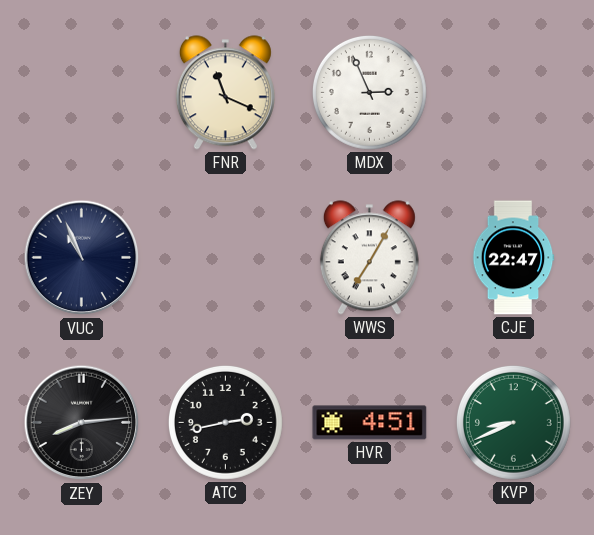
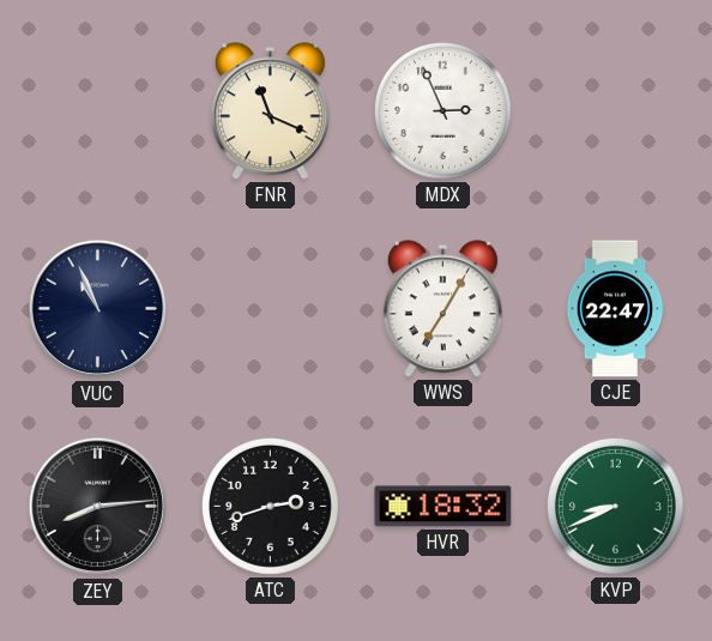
ATC: 2:43 -> 2:42 (270, 506)
HVR: 4:51 -> 18:32 (444, 507)
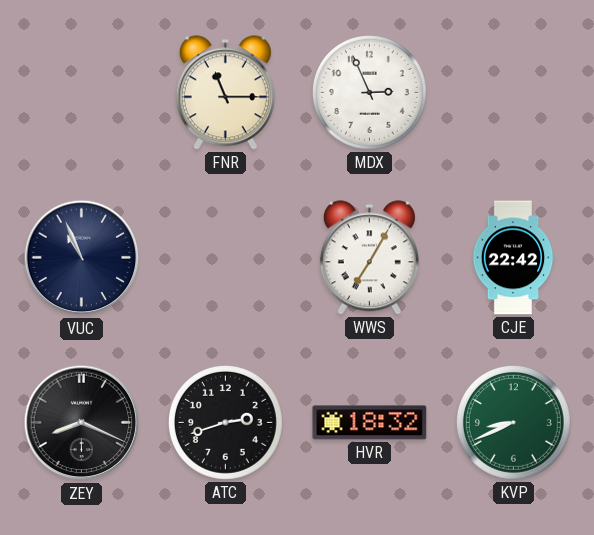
FNR: 11:19 -> 11:15 (225, 93)
CJE: 22:47 -> 22:42 (513, 258)
ZEY: 8:14 -> 8:19 (82, 423)
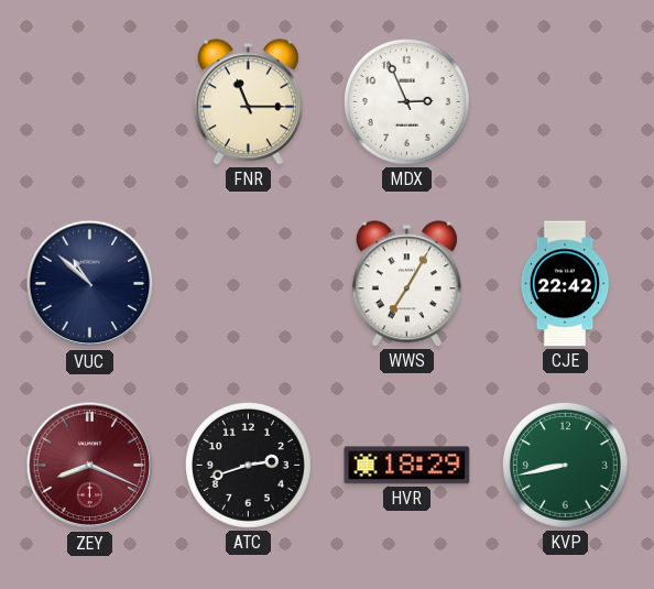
VUC: 10:56 -> 10:52 (90, 284)
ZEY dial: black -> burgundy (90, 466)
HVR: 18:32 -> 18:29 (407, 466)
KVP: 8:41 -> 8:43 (565, 465)
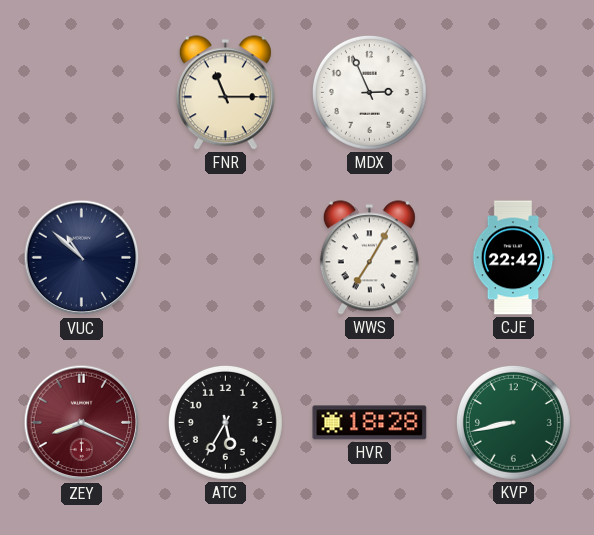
ATC: 2:42 -> 5:35 (225, 422)
HVR: 18:29 -> 18:28 (370, 423)
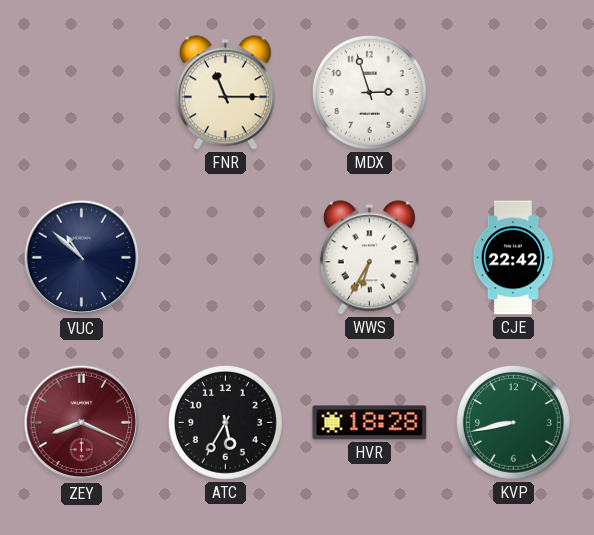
MDX: 2:56 -> 2:57 (369, 92)
WWS: 7:05 -> 6:35 (369, 258)
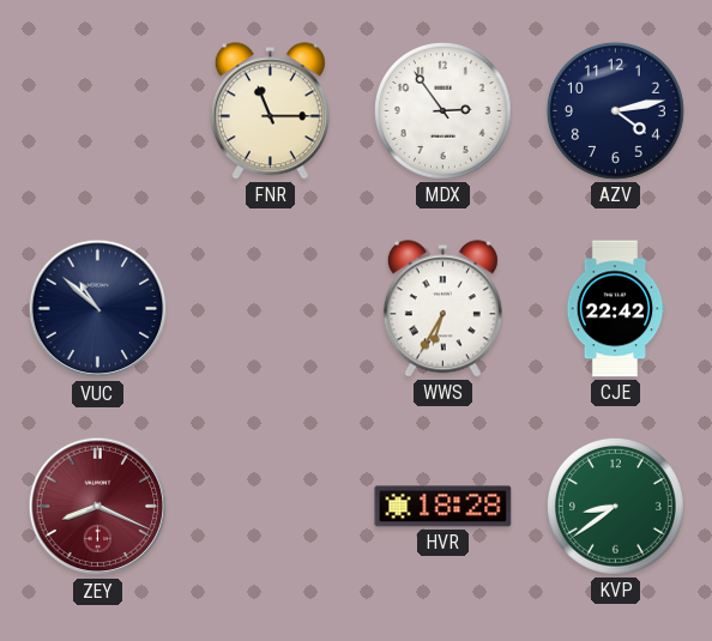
MDX: 2:57 -> 2:54 (442, 110)
AZV: none -> 4:13 (615, 110)
ATC: 5:35 -> none (225, 422)
KVP: 8:43 -> 8:39 (615, 506)
